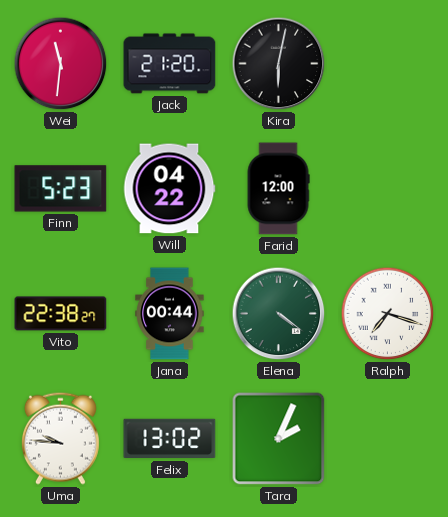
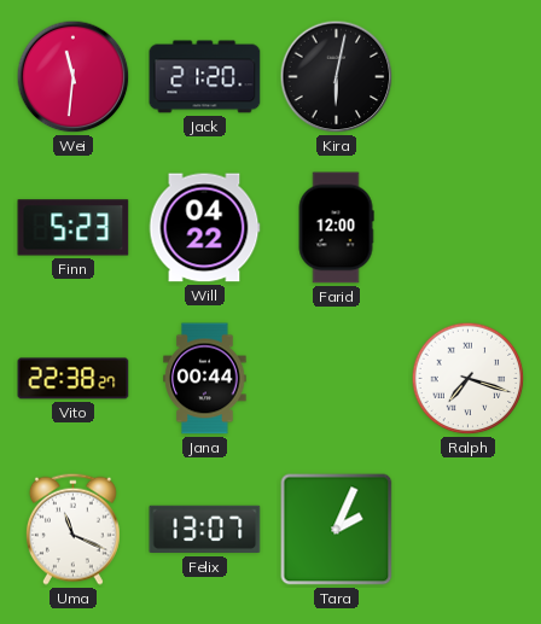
Elena: 4:21 -> none (279, 314)
Uma: 9:46 -> 11:19 (72, 529)
Felix: 13:02 -> 13:07 (205, 530)
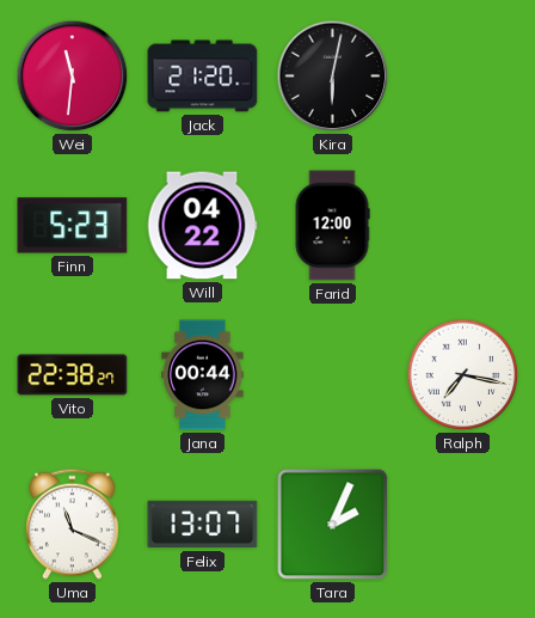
Ralph: 7:18 -> 7:17 (463, 375)
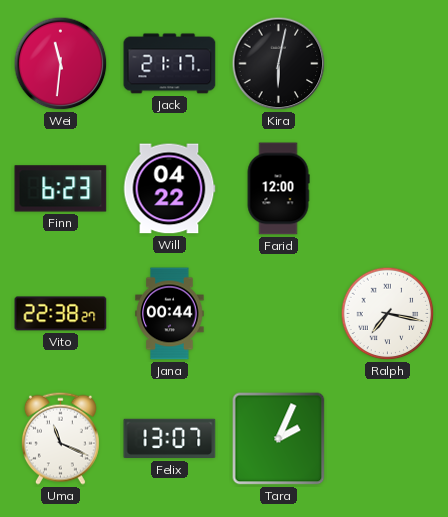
Jack: 21:20 -> 21:17 (170, 64)
Finn: 5:23 -> 6:23 (61, 189)
